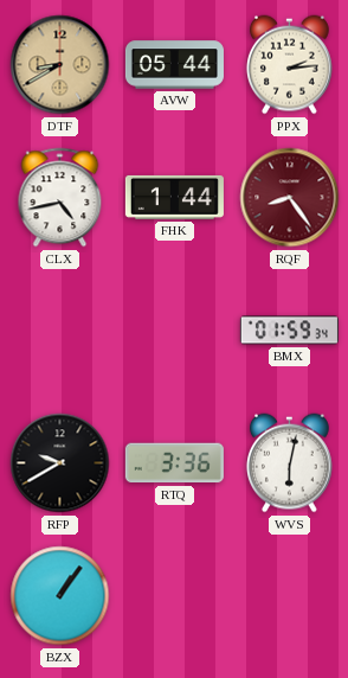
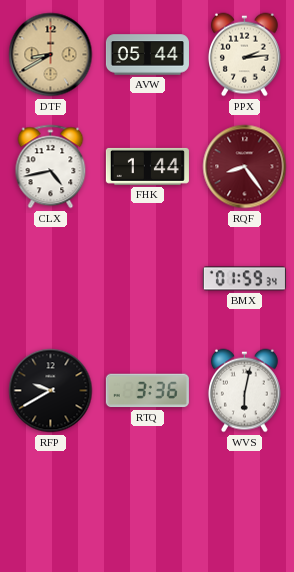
BZX: 1:06 -> none (60, 596)
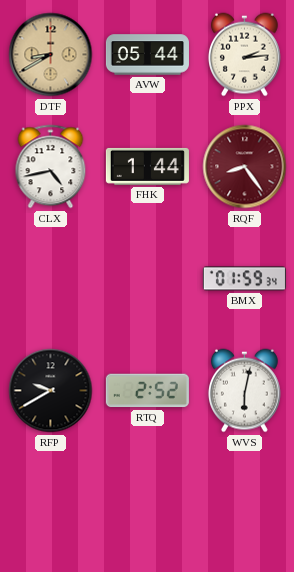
RTQ: 3:36 -> 2:52 (147, 391)
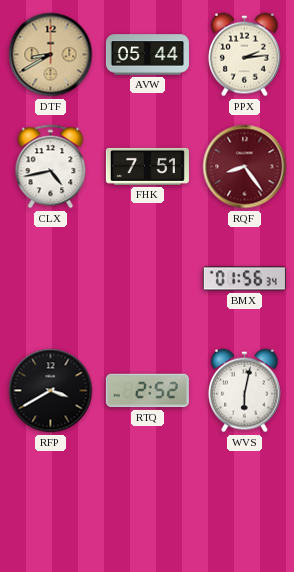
FHK: 1:44 -> 7:51 (147, 166)
BMX: 01:59 -> 01:56 (244, 279)
RFP: 9:40 -> 3:40 (51, 391)
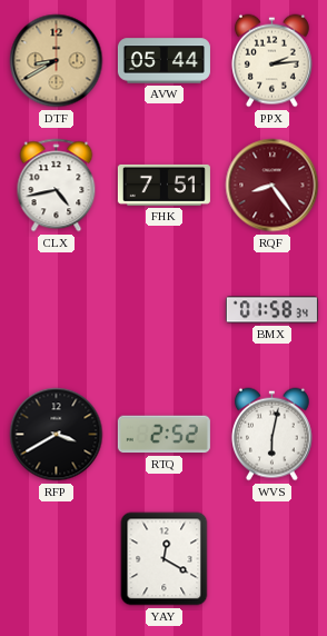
BMX: 01:56 -> 01:58 (271, 310)
YAY: none -> 12:20 (165, 559)
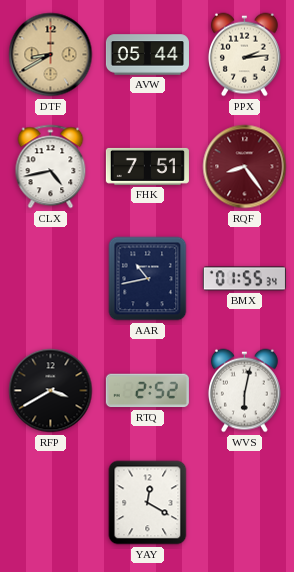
AAR: none -> 10:43 (148, 279)
BMX: 01:58 -> 01:55 (244, 279)
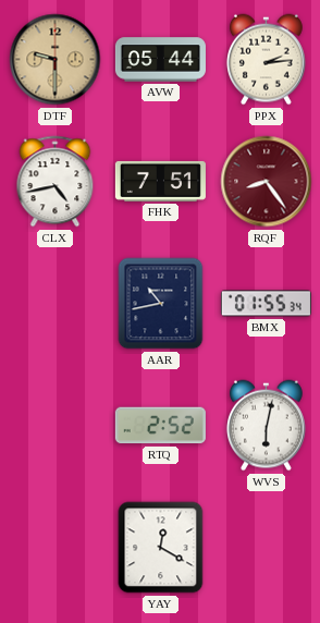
DTF: 8:40 -> 9:30 (56, 60)
RFP: 3:40 -> none (51, 391)
